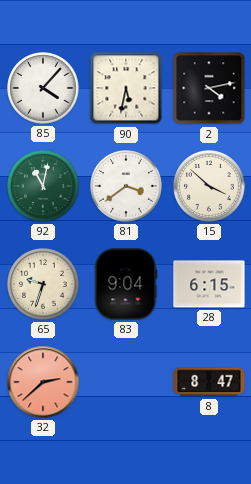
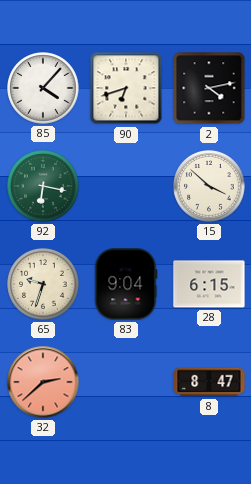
90: 5:32 -> 6:42 (126, 88)
92: 11:02 -> 6:17 (43, 186)
81: 3:39 -> none (126, 186)
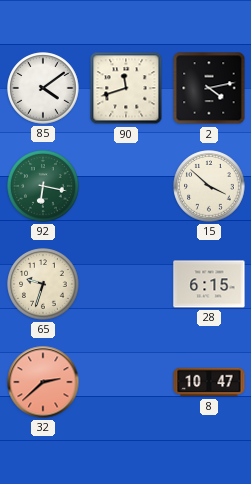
85: 4:07 -> 4:09 (43, 88)
90: 6:42 -> 11:42 (126, 88)
83: 9:04 -> none (126, 284)
8: 8:47 -> 10:47 (209, 382)
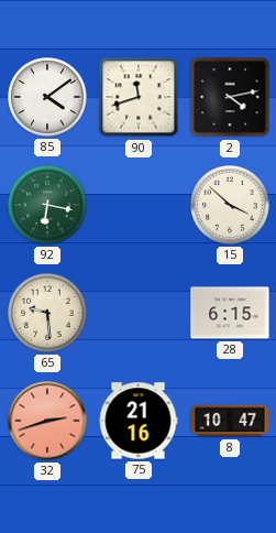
65: 9:33 -> 9:29 (47, 313)
32: 2:38 -> 2:42 (47, 421)
75: none -> 21:16 (139, 421)
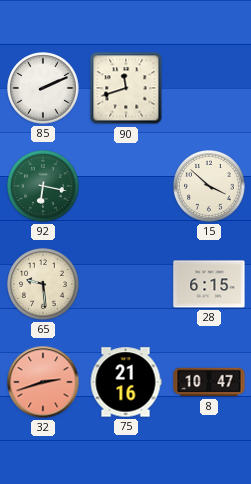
85: 4:09 -> 2:11 (43, 88)
2: 4:13 -> none (230, 97)
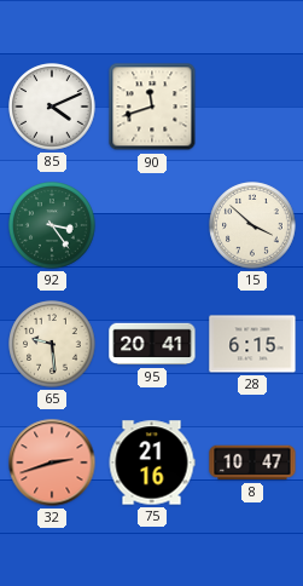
85: 2:11 -> 4:11 (52, 107)
92: 6:17 -> 3:24 (52, 225)
95: none -> 20:41 (152, 344)
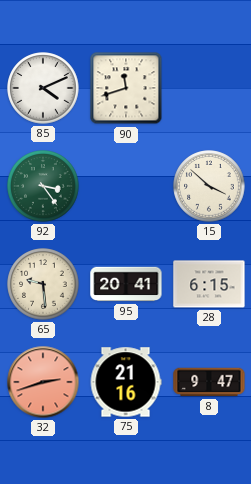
8: 10:47 -> 9:47 (209, 382)
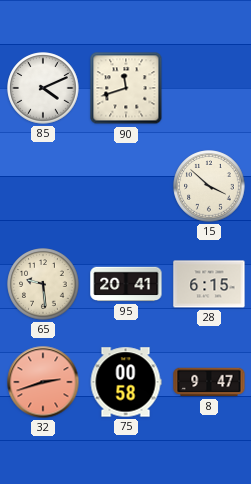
92: 3:24 -> none (43, 186)
75: 21:16 -> 00:58 (126, 382)
